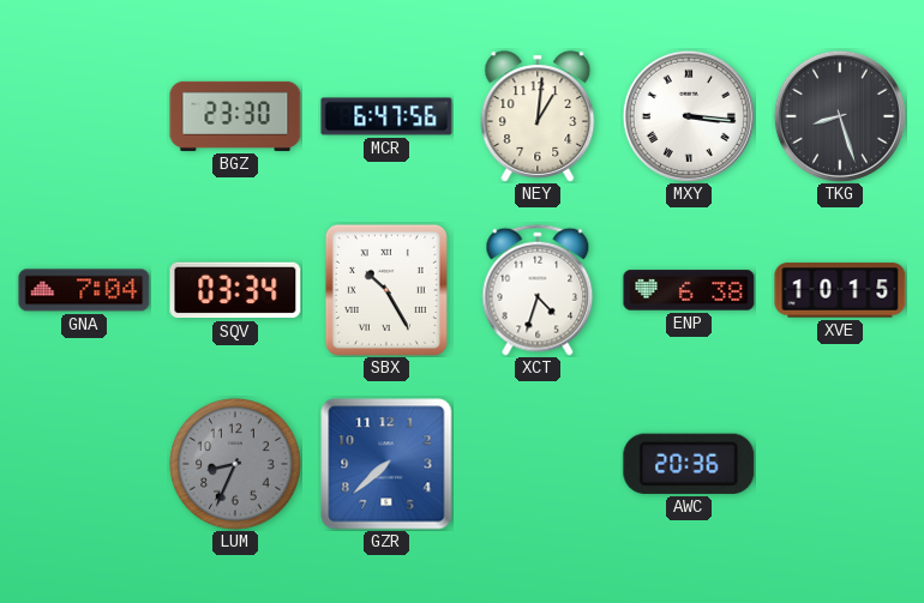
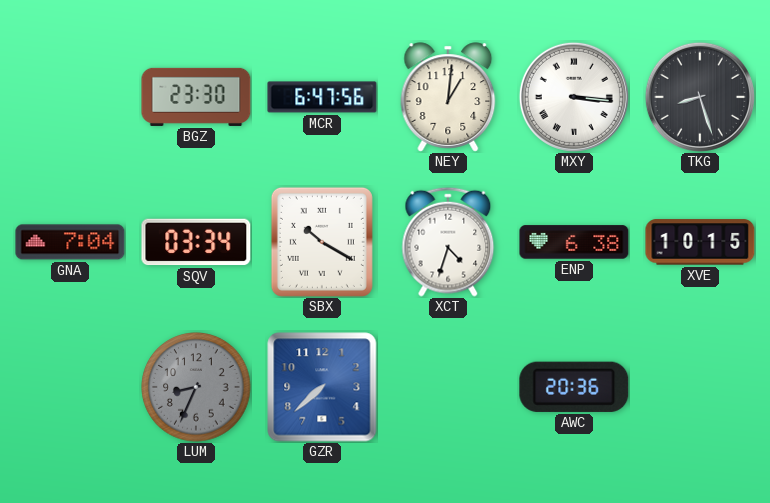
SBX: 10:25 -> 10:20 (322, 242)
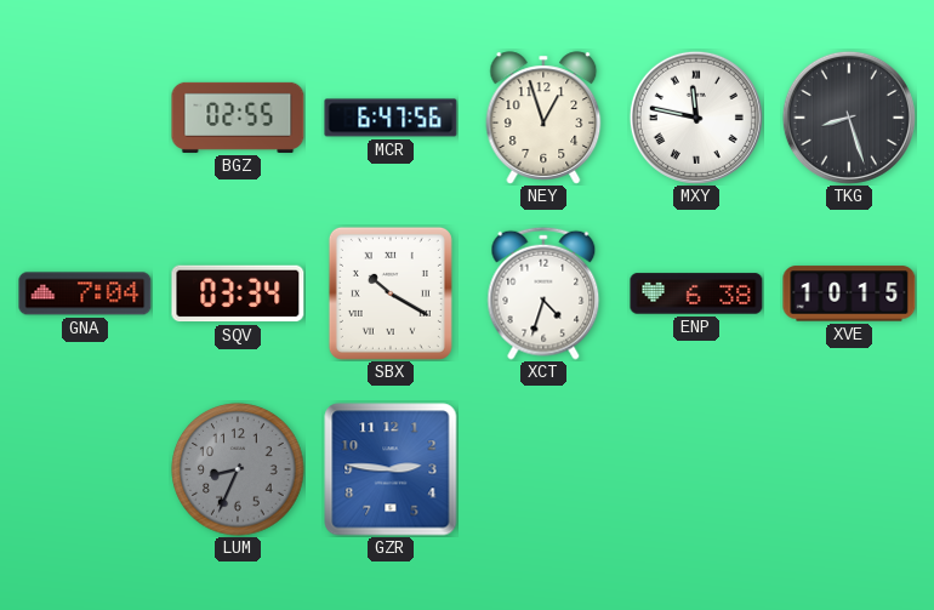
BGZ: 23:30 -> 02:55 (238, 118)
NEY: 1:01 -> 12:57 (543, 118)
MXY: 3:16 -> 11:47 (696, 118)
GZR: 7:38 -> 2:46 (391, 469)
AWC: 20:36 -> none (574, 387)
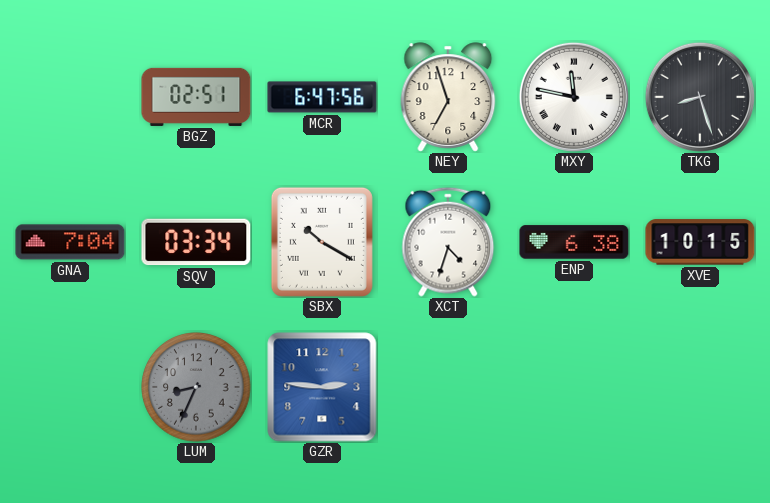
BGZ: 02:55 -> 02:51 (196, 97)
NEY: 12:57 -> 6:57 (448, 97)
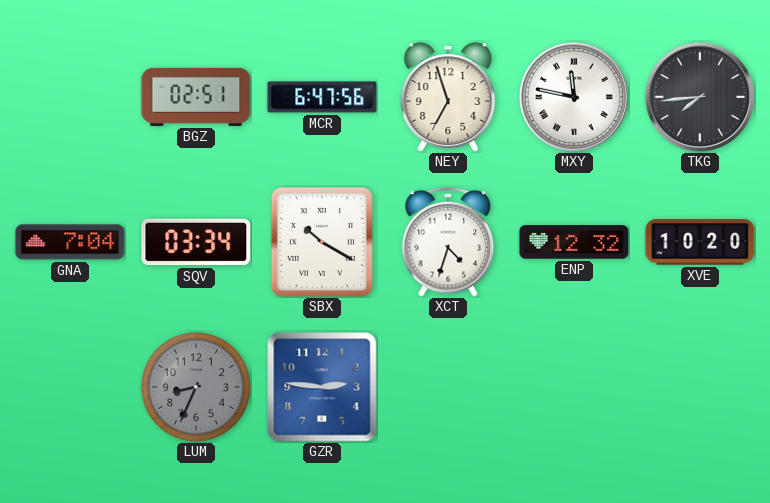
TKG: 8:27 -> 7:44 (700, 97)
ENP: 6:38 -> 12:32 (574, 242)
XVE: 10:15 -> 10:20 (700, 242)
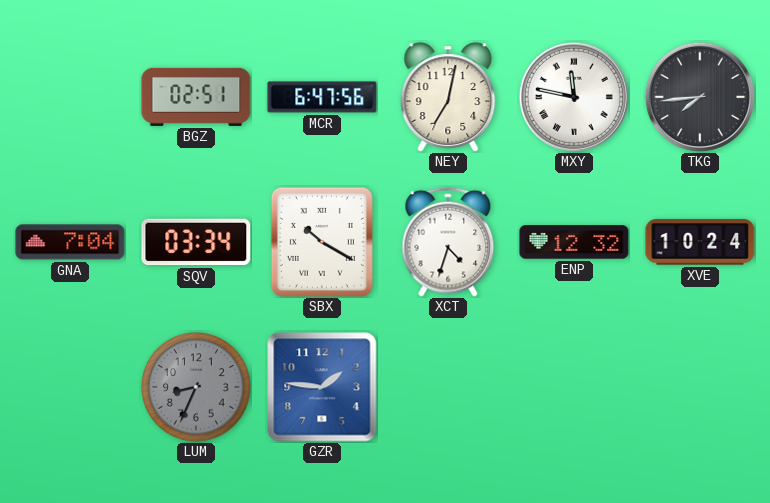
NEY: 6:57 -> 7:02 (448, 97)
XVE: 10:20 -> 10:24 (700, 242)
GZR: 2:46 -> 1:46 (322, 387)
